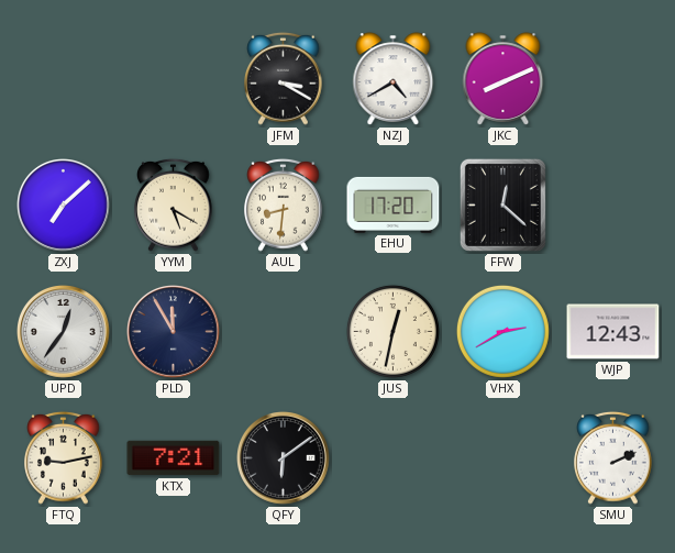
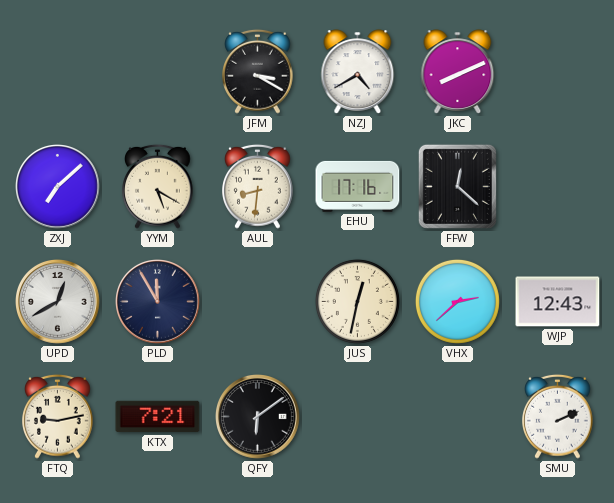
EHU: 17:20 -> 17:16 (358, 186)
UPD: 12:36 -> 12:40 (58, 302)
VHX: 2:40 -> 2:38 (457, 301)
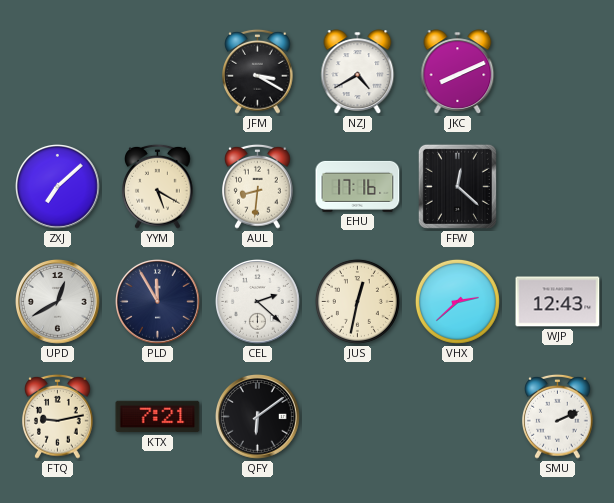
CEL: none -> 2:22 (258, 302)
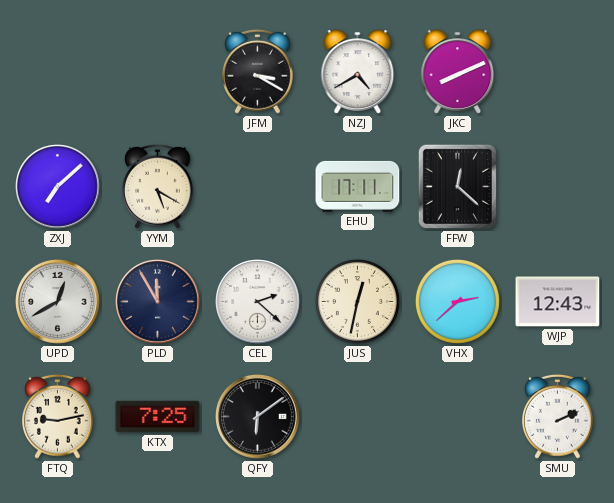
AUL: 8:31 -> none (258, 186)
EHU: 17:16 -> 17:11 (358, 186)
KTX: 7:21 -> 7:25 (158, 417)
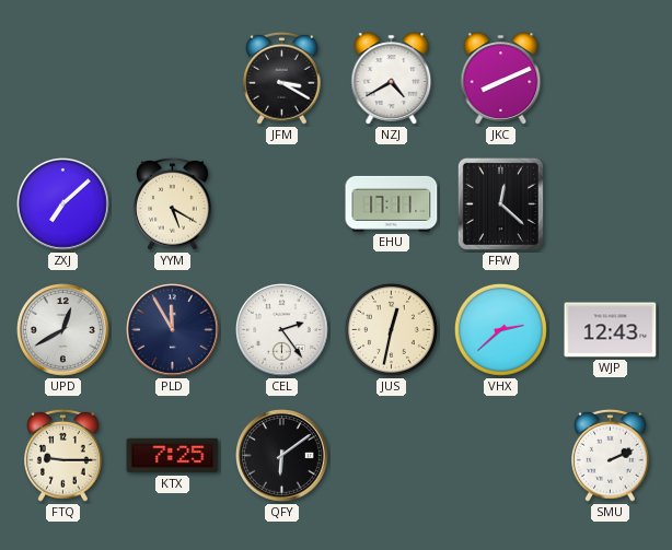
CEL: 2:22 -> 2:24 (282, 330)
FTQ: 9:13 -> 9:15 (63, 455)
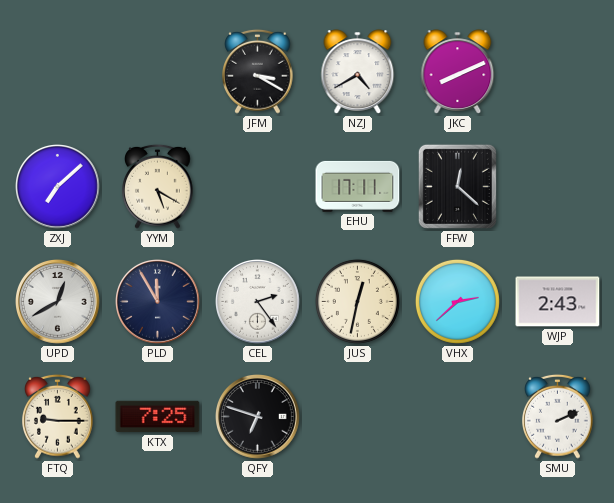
WJP: 12:43 -> 2:43 (558, 302)
QFY: 6:09 -> 6:48 (258, 417)
